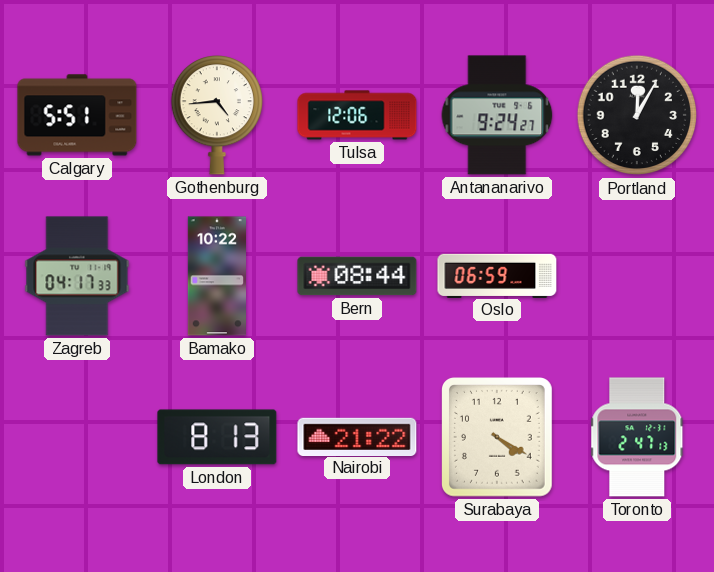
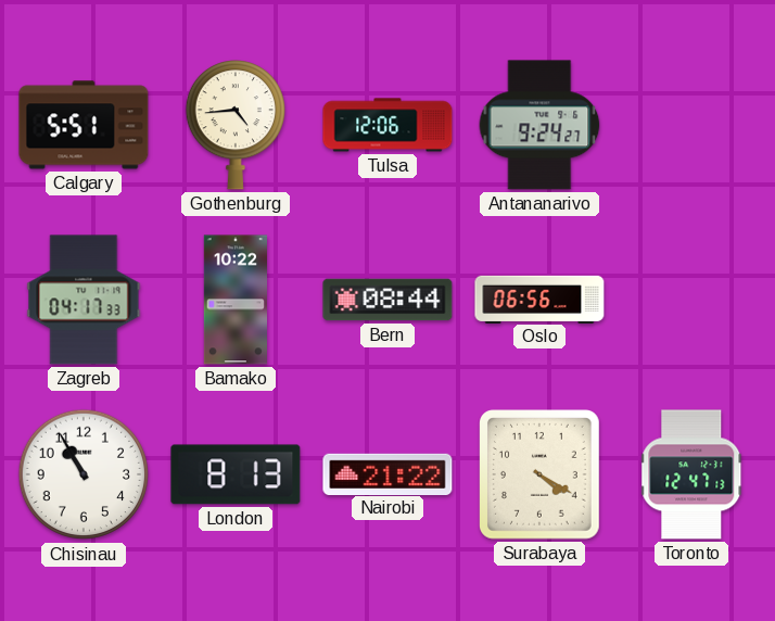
Portland: 12:05 -> none (637, 115)
Oslo: 06:59 -> 06:56 (539, 299)
Chisinau: none -> 10:55 (84, 474)
Toronto: 2:47 -> 12:47 (693, 474)
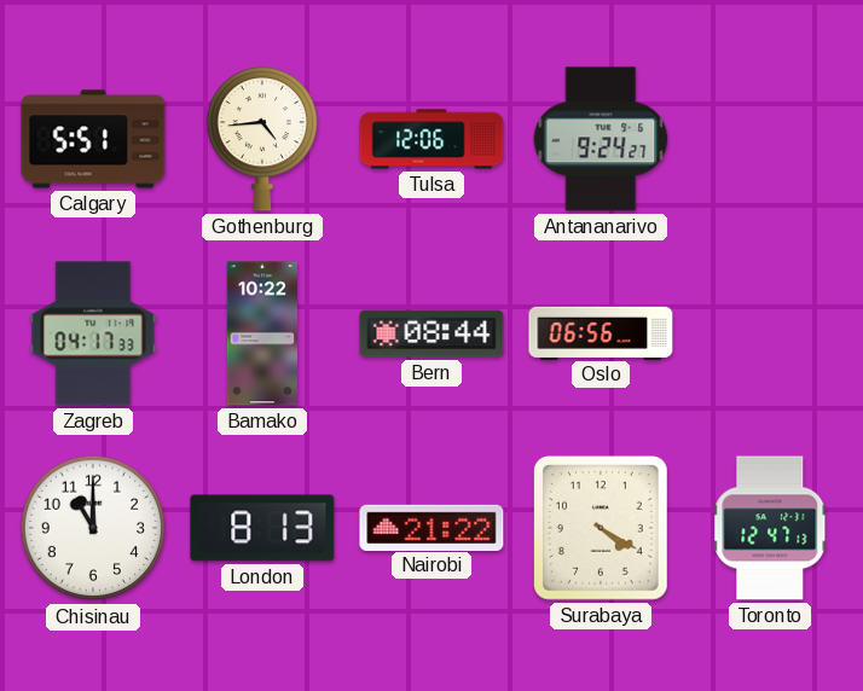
Chisinau: 10:55 -> 11:00 (93, 528)
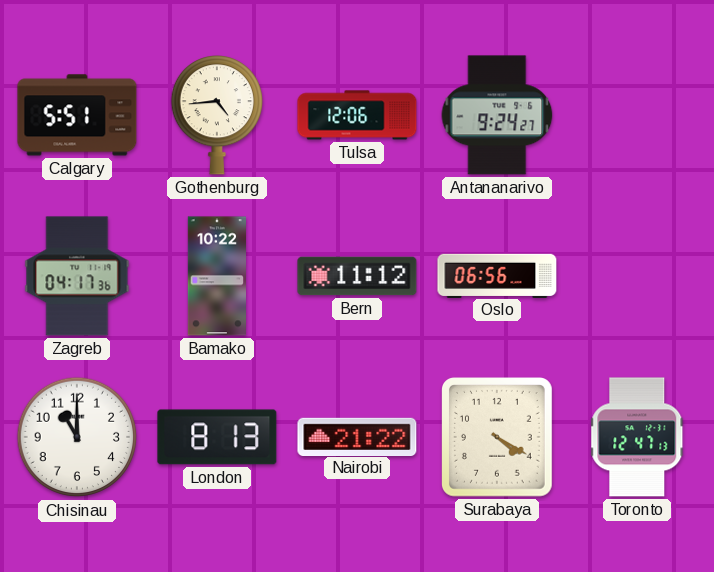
Zagreb: 04:17:33 -> 04:17:36 (77, 276)
Bern: 08:44 -> 11:12 (357, 276)
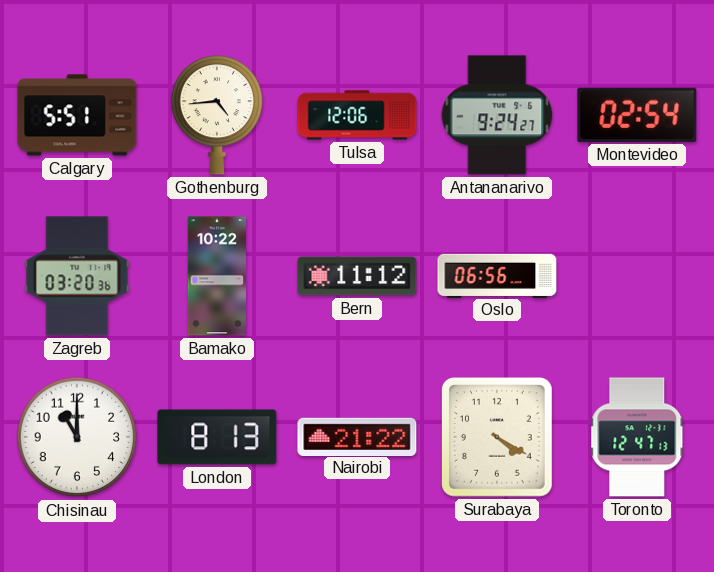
Montevideo: none -> 02:54 (637, 115)
Zagreb: 04:17 -> 03:20 (77, 276)
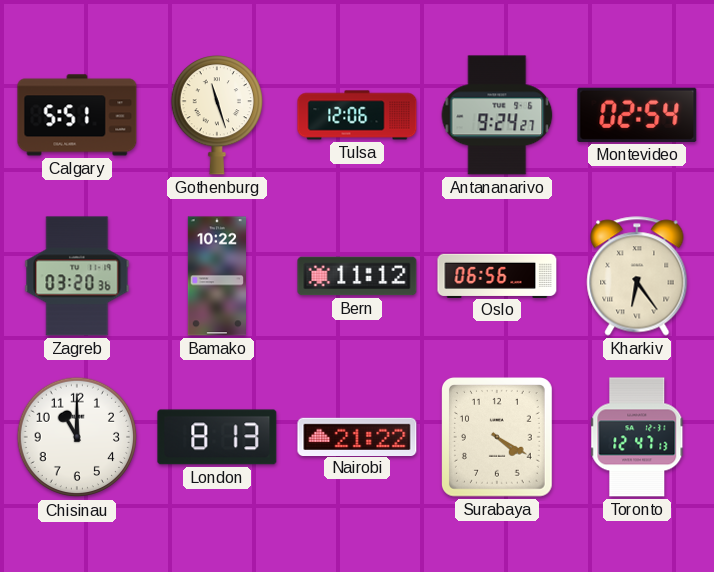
Gothenburg: 4:44 -> 11:27 (216, 115)
Kharkiv: none -> 6:24 (637, 276)
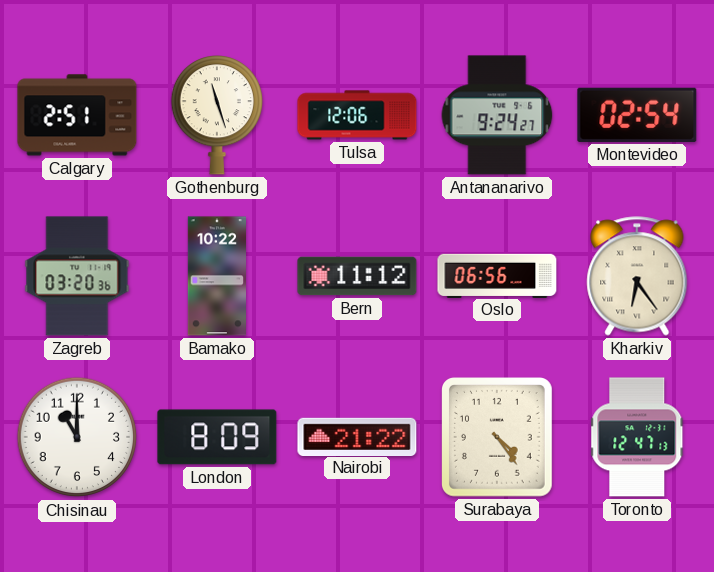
Calgary: 5:51 -> 2:51 (77, 115)
London: 8:13 -> 8:09 (217, 437)
Surabaya: 4:20 -> 4:24 (498, 438)
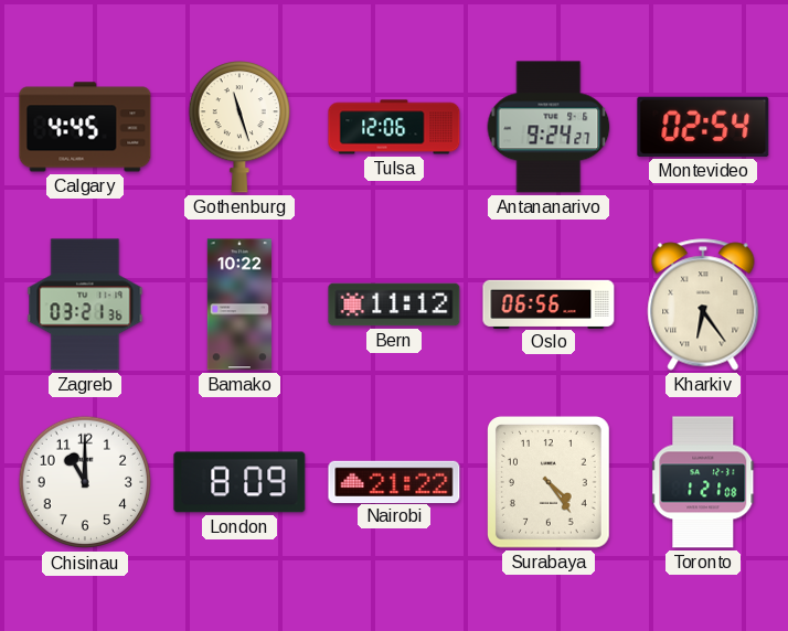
Calgary: 2:51 -> 4:45 (85, 127)
Zagreb: 03:20 -> 03:21 (85, 304)
Toronto: 12:47 -> 1:21 (704, 482)
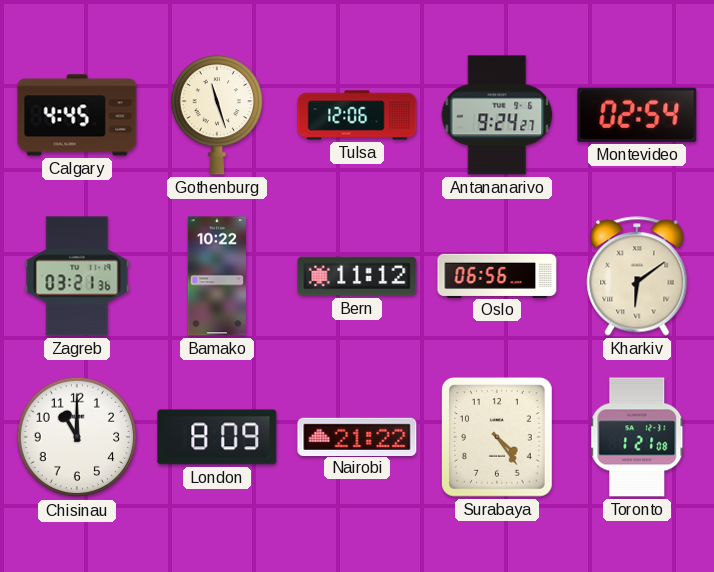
Kharkiv: 6:24 -> 6:09 (637, 276)
